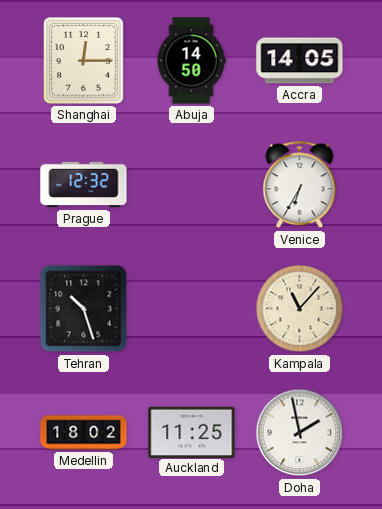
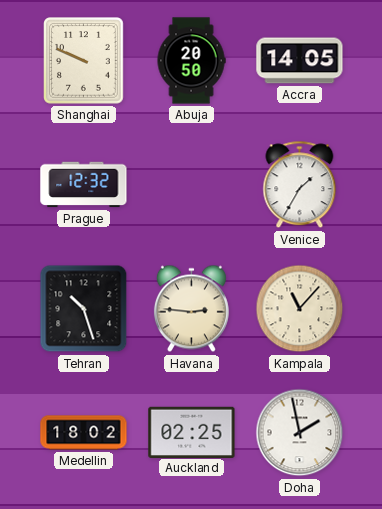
Shanghai: 12:15 -> 9:49 (84, 61)
Abuja: 14:50 -> 20:50 (191, 61)
Venice: 6:35 -> 1:35 (300, 185)
Havana: none -> 2:46 (191, 309)
Auckland: 11:25 -> 02:25 (192, 432)
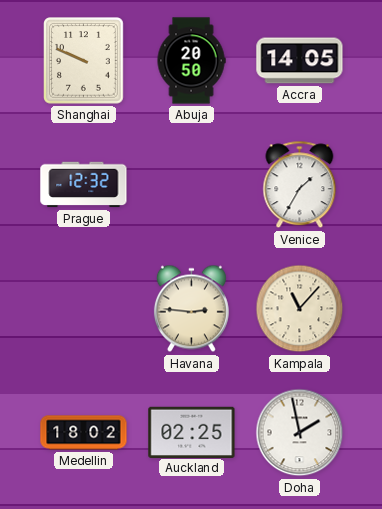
Tehran: 10:27 -> none (84, 309)
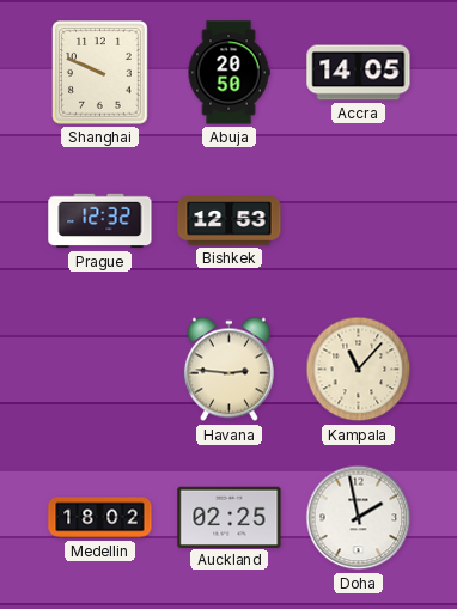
Bishkek: none -> 12:53 (230, 221)
Venice: 1:35 -> none (300, 185)
